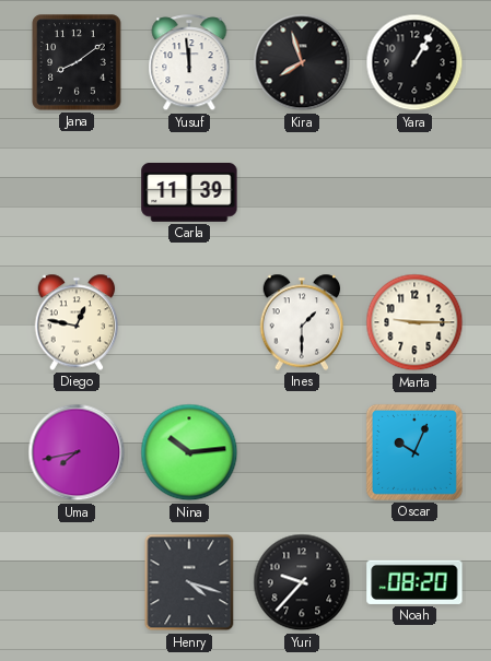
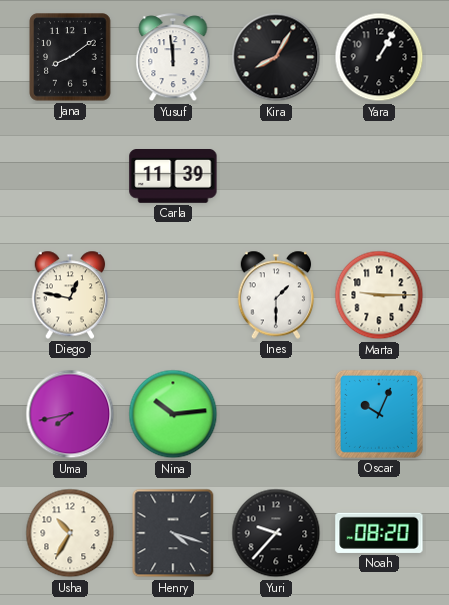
Kira: 7:57 -> 8:05 (276, 57)
Usha: none -> 10:35 (70, 533)
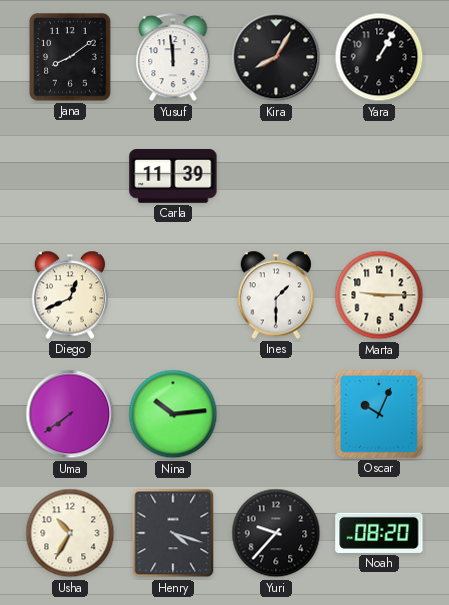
Diego: 12:47 -> 12:41 (70, 295)
Uma: 7:43 -> 7:39 (70, 414)
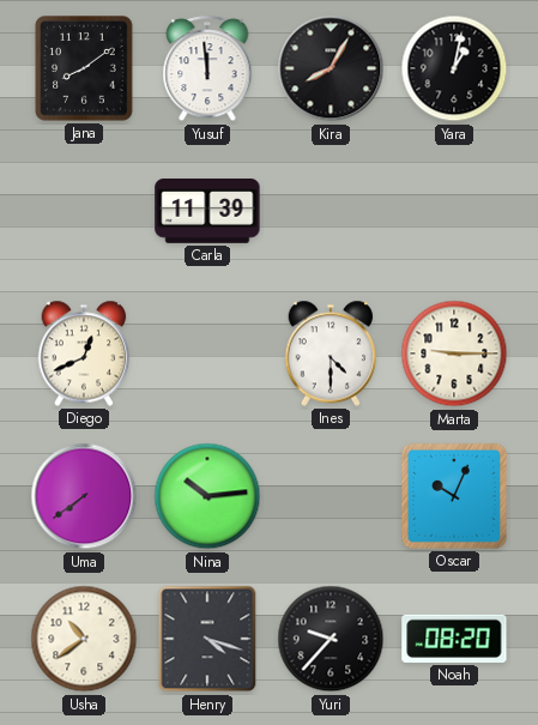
Yara: 1:05 -> 1:02 (454, 68)
Ines: 1:30 -> 4:30 (331, 354)
Usha: 10:35 -> 10:39 (84, 639)
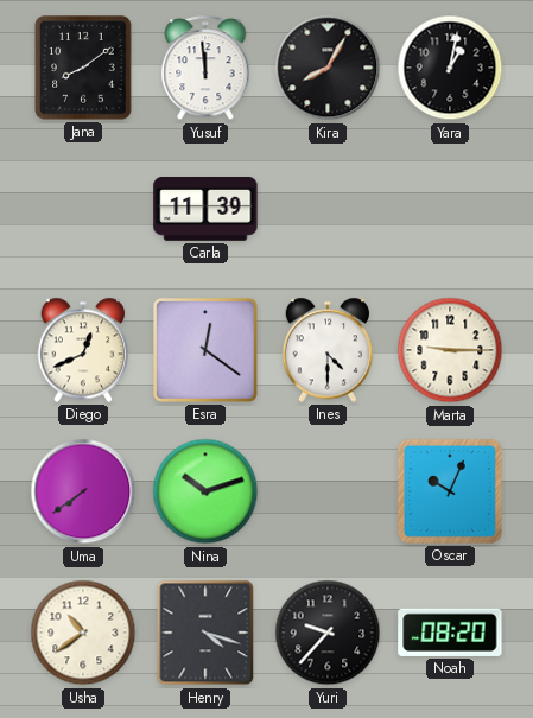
Esra: none -> 12:21 (207, 351)
Nina: 10:14 -> 10:12 (205, 491)
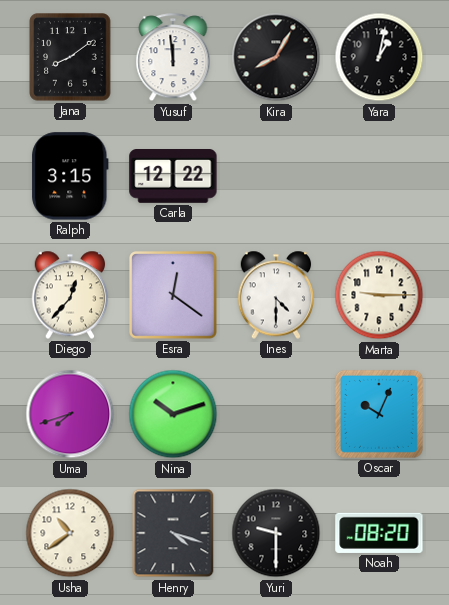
Ralph: none -> 3:15 (70, 176)
Carla: 11:39 -> 12:22 (173, 177)
Diego: 12:41 -> 12:37 (70, 295)
Uma: 7:39 -> 7:42 (70, 414)
Yuri: 9:37 -> 9:30 (276, 533)
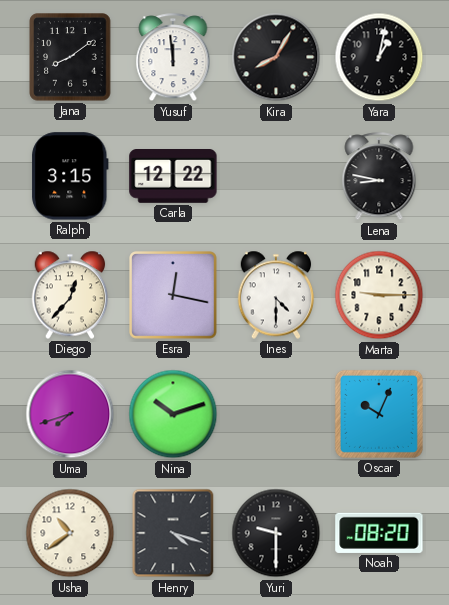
Lena: none -> 8:47 (379, 177)
Esra: 12:21 -> 12:17 (174, 296)
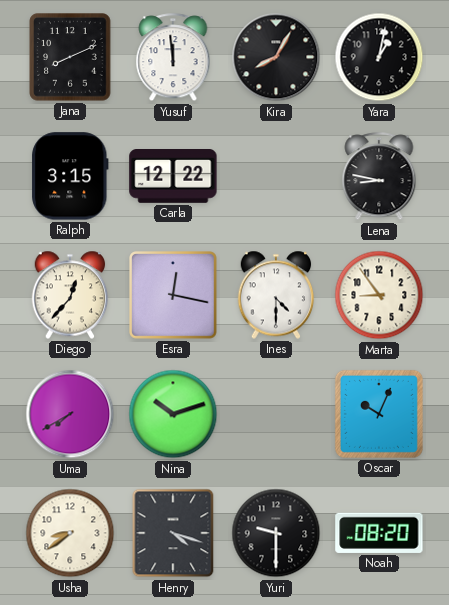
Jana: 8:09 -> 8:11 (70, 57)
Marta: 9:15 -> 8:54 (379, 295)
Uma: 7:42 -> 7:40 (70, 414)
Usha: 10:39 -> 8:39 (70, 533)
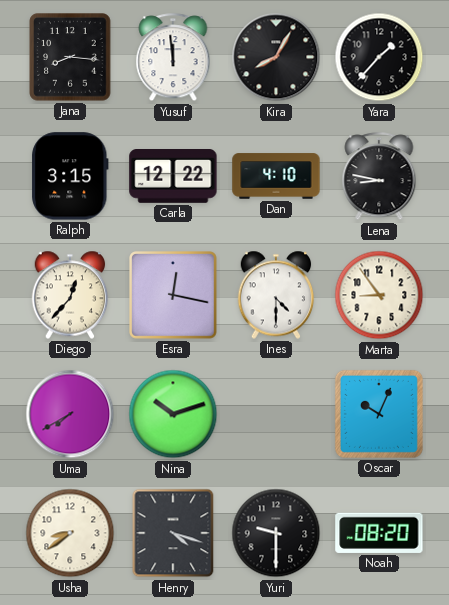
Jana: 8:11 -> 8:16 (70, 57)
Yara: 1:02 -> 1:37 (379, 57)
Dan: none -> 4:10 (276, 176)
